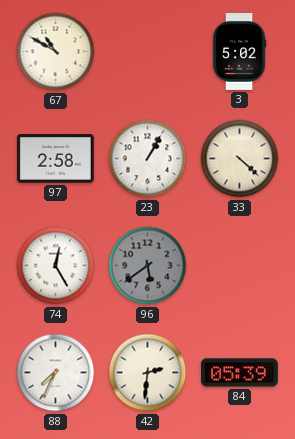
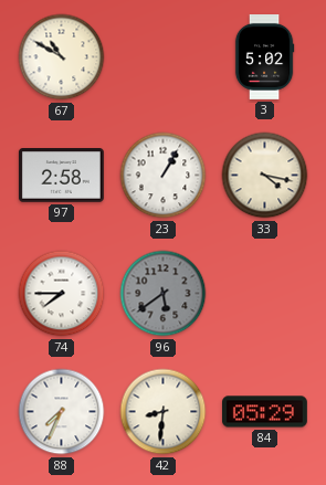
33: 4:22 -> 4:17 (265, 176)
74: 12:25 -> 7:45 (62, 294)
42: 2:31 -> 8:31 (164, 412)
84: 05:39 -> 05:29 (265, 412)
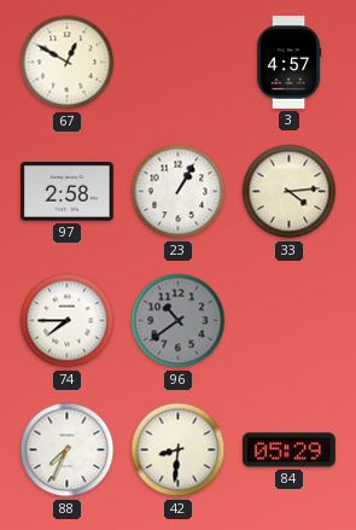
67: 10:50 -> 12:50 (68, 63)
3: 5:02 -> 4:57 (288, 63)
33: 4:17 -> 4:14 (290, 192)
96: 5:39 -> 10:39 (179, 321)
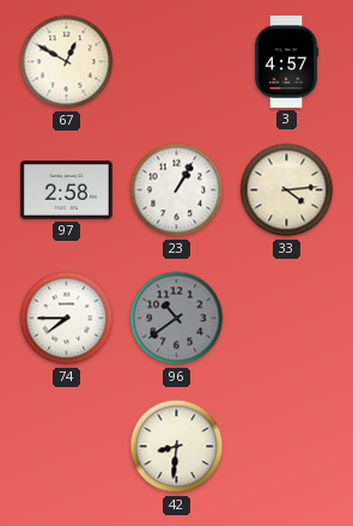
88: 7:34 -> none (68, 450)
84: 05:29 -> none (290, 450)
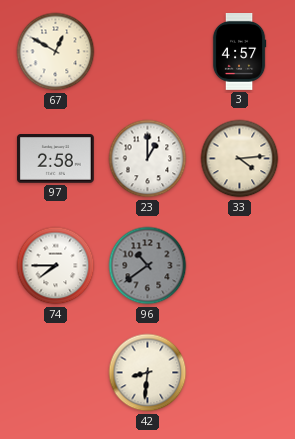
23: 1:05 -> 1:00 (148, 159)
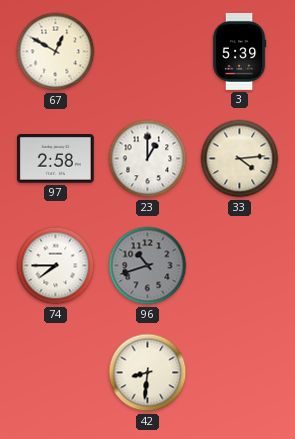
3: 4:57 -> 5:39 (239, 52)
96: 10:39 -> 10:42 (148, 266)
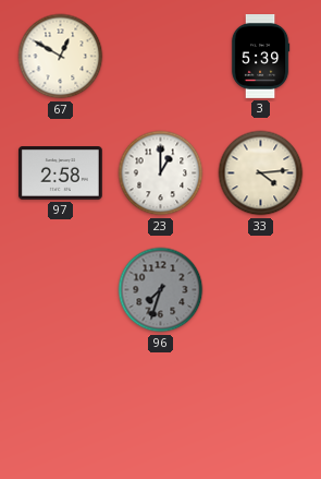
74: 7:45 -> none (56, 266)
96: 10:42 -> 7:33 (161, 290)
42: 8:31 -> none (148, 373)
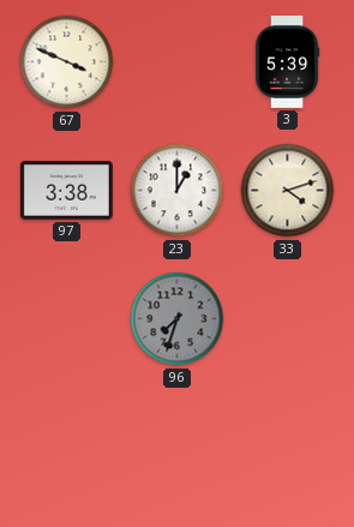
67: 12:50 -> 3:49 (67, 62)
97: 2:58 -> 3:38 (66, 191)
33: 4:14 -> 4:12 (288, 191)
